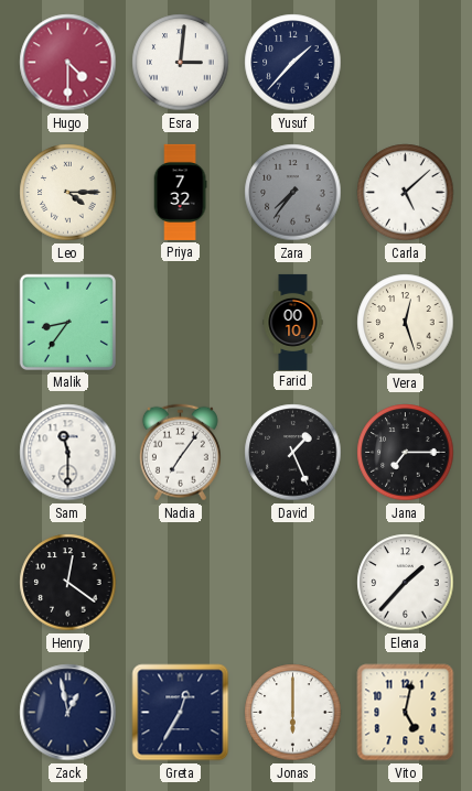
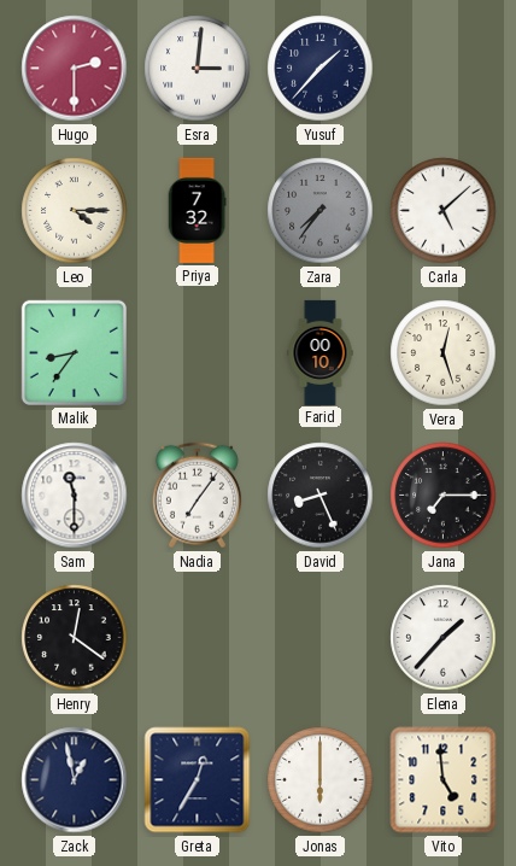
Hugo: 4:30 -> 2:30 (75, 69)
David: 1:26 -> 8:26 (321, 496)
Vito: 5:02 -> 4:59 (444, 780)
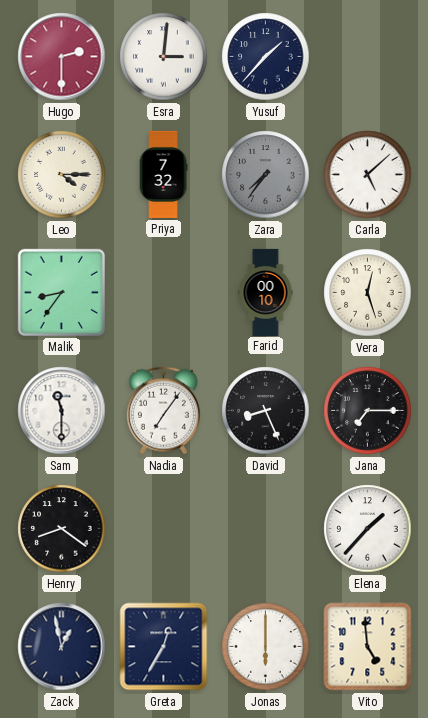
Henry: 12:21 -> 8:21 (62, 529)
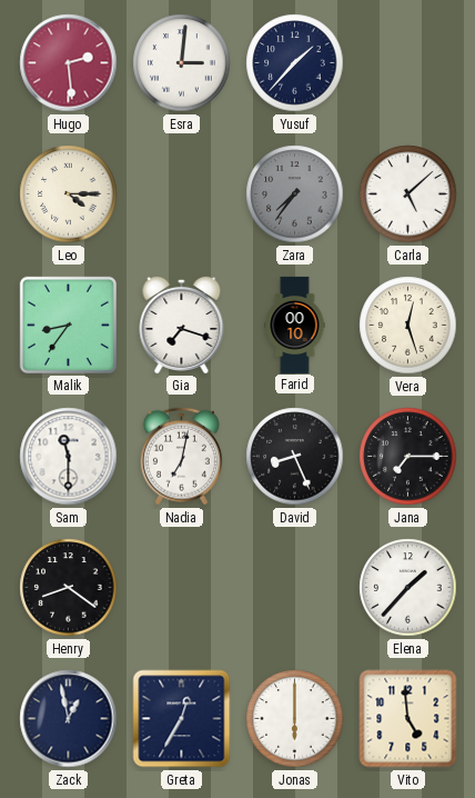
Hugo: 2:30 -> 2:29 (69, 63)
Priya: 7:32 -> none (163, 174)
Gia: none -> 7:18 (182, 325)
Nadia: 7:06 -> 7:02 (181, 457)
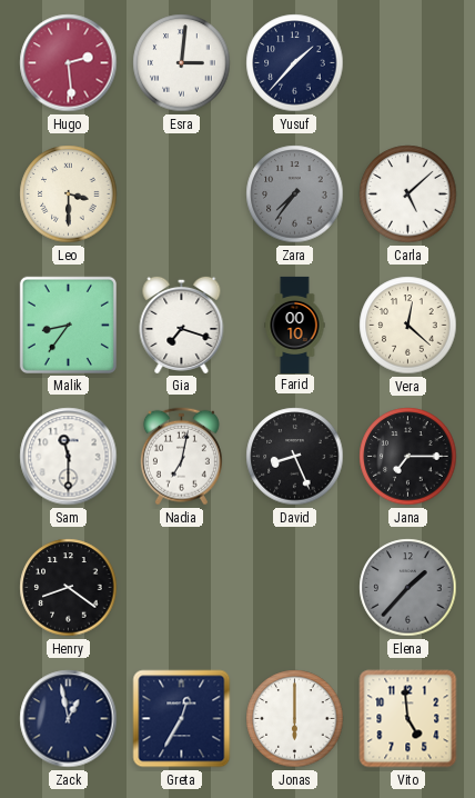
Leo: 4:15 -> 3:30 (69, 194)
Vera: 12:27 -> 12:22 (408, 326)
Elena dial: white -> grey (408, 588)
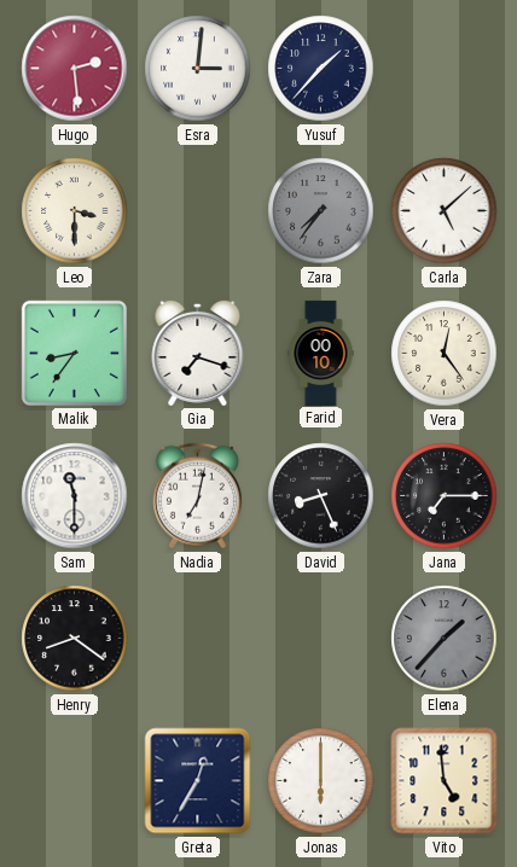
Vera: 12:22 -> 12:24 (445, 354)
Zack: 12:58 -> none (69, 719)
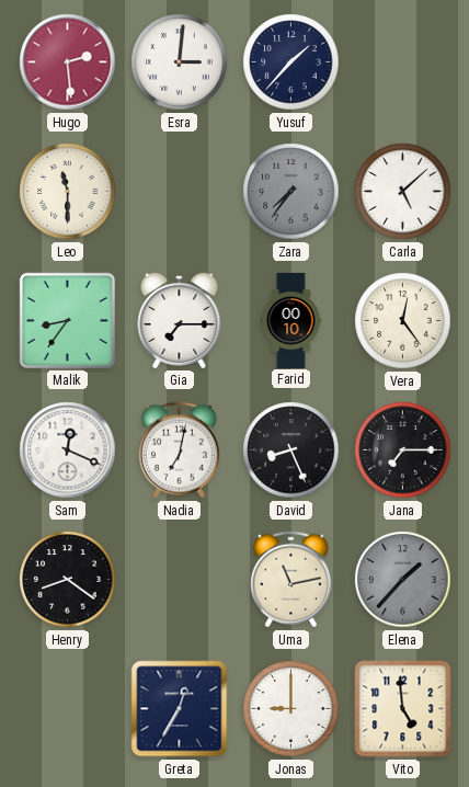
Leo: 3:30 -> 11:30 (68, 192)
Gia: 7:18 -> 7:15 (180, 320)
Sam: 11:30 -> 12:19 (68, 450)
Uma: none -> 11:13 (290, 580)
Jonas: 6:00 -> 9:00 (291, 709)
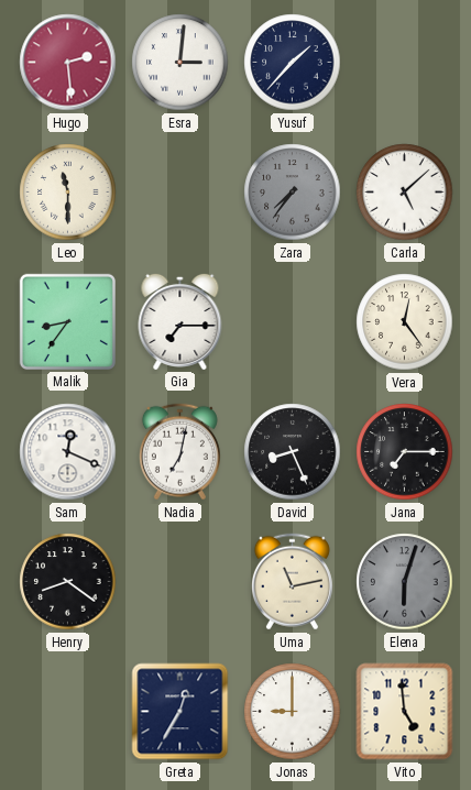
Farid: 00:10 -> none (291, 320)
Elena: 1:37 -> 6:03 (405, 582)
